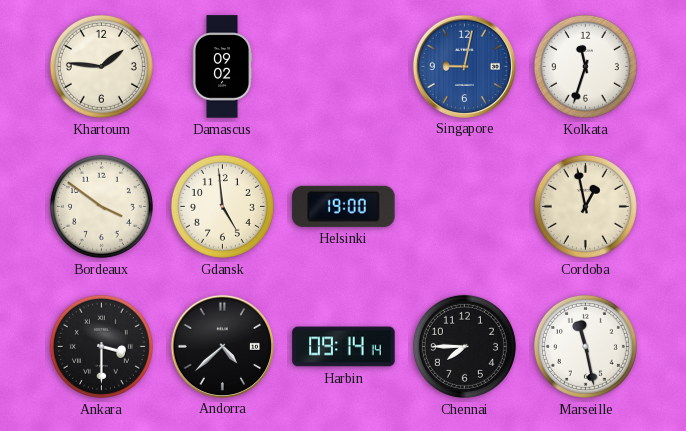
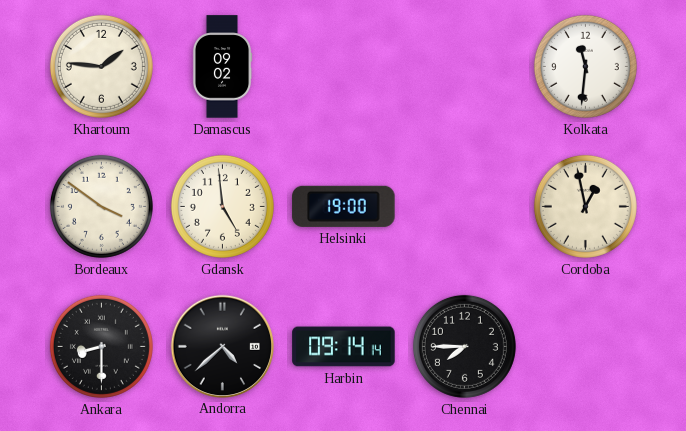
Singapore: 9:02 -> none (464, 66)
Kolkata: 11:33 -> 11:31 (585, 66)
Ankara: 3:30 -> 8:30 (101, 346)
Marseille: 11:28 -> none (585, 346)
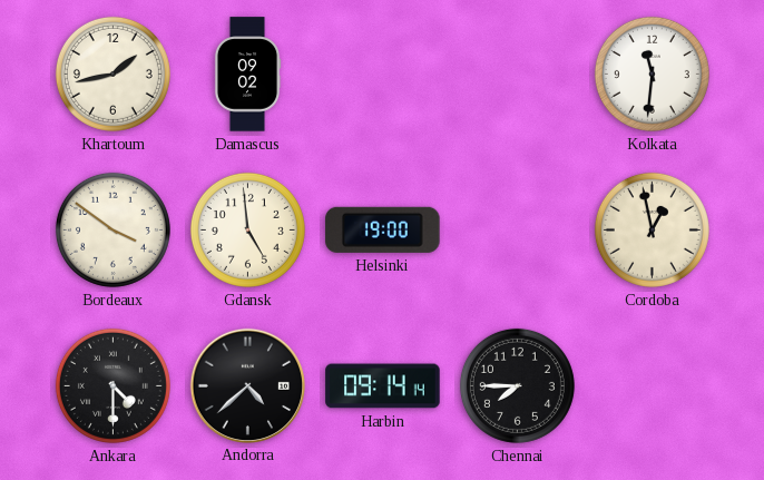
Khartoum: 1:46 -> 1:43 (112, 74)
Ankara: 8:30 -> 4:30 (112, 385)
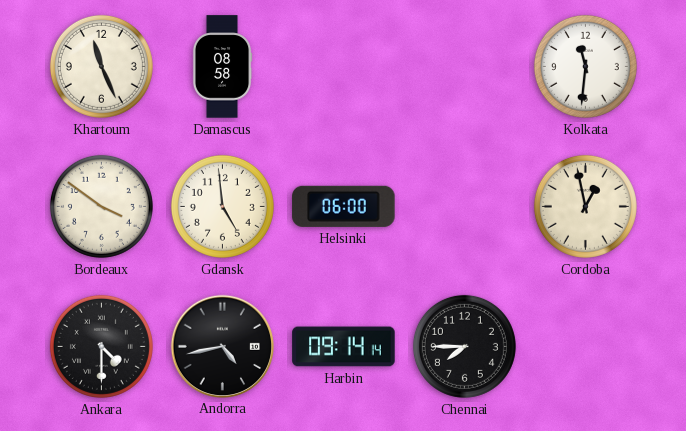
Khartoum: 1:43 -> 11:26 (101, 66)
Damascus: 09:02 -> 08:58 (222, 67)
Helsinki: 19:00 -> 06:00 (344, 206)
Andorra: 4:38 -> 4:43 (222, 346)
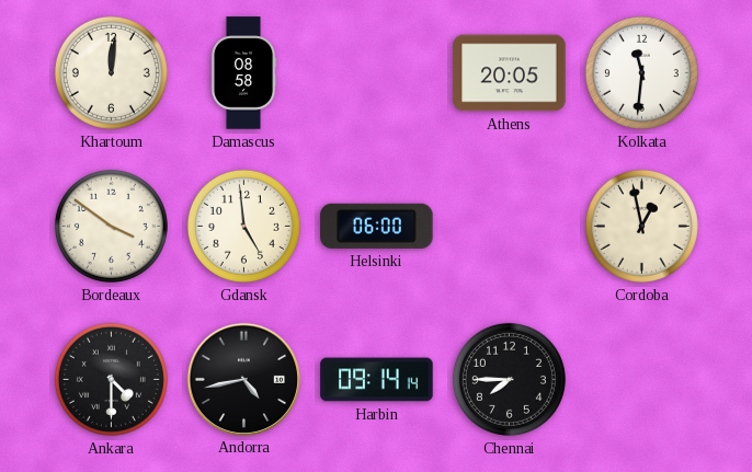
Khartoum: 11:26 -> 12:01 (111, 72)
Athens: none -> 20:05 (510, 73)
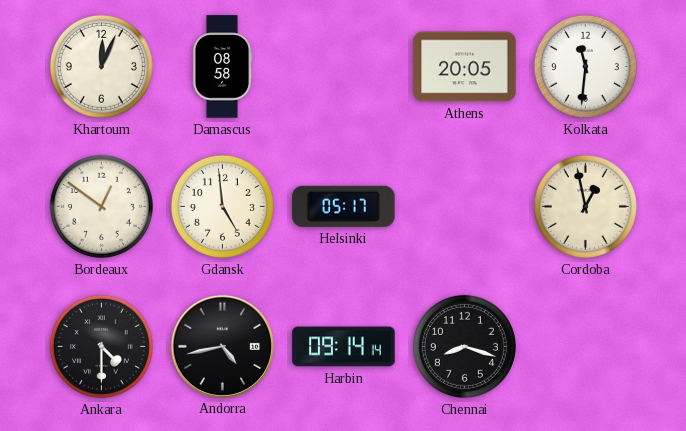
Khartoum: 12:01 -> 12:04 (101, 66)
Bordeaux: 3:51 -> 12:51 (101, 206)
Helsinki: 06:00 -> 05:17 (344, 206)
Chennai: 7:45 -> 8:18 (464, 346)
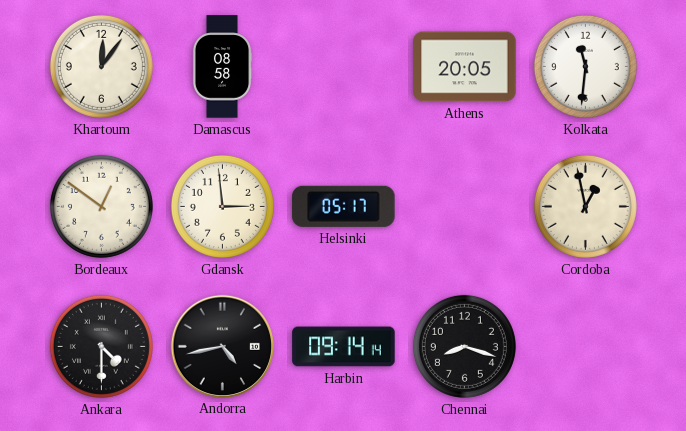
Khartoum: 12:04 -> 12:06 (101, 66)
Gdansk: 4:59 -> 2:59 (222, 206)
